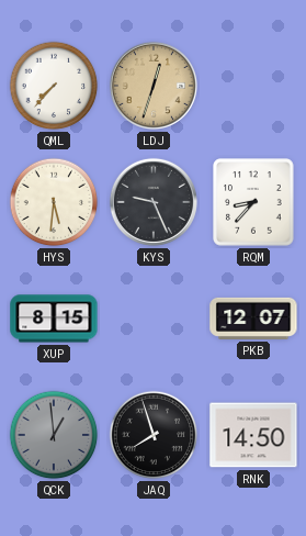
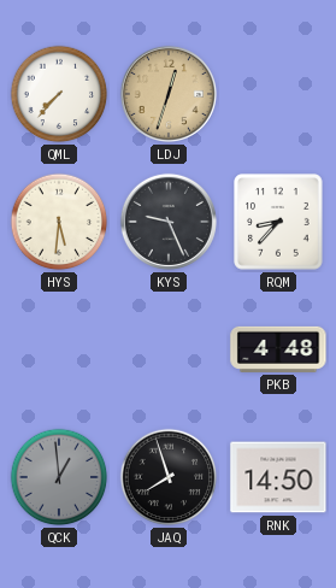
XUP: 8:15 -> none (54, 319)
PKB: 12:07 -> 4:48 (278, 349)
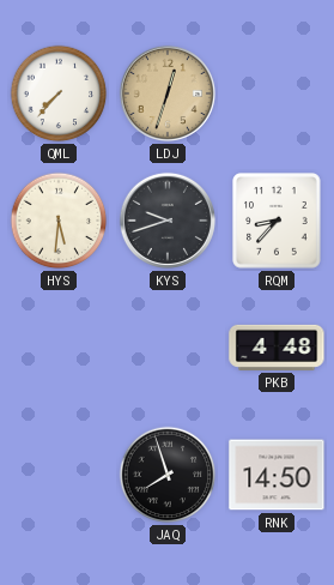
KYS: 9:26 -> 9:42 (168, 221)
QCK: 12:59 -> none (59, 477)
